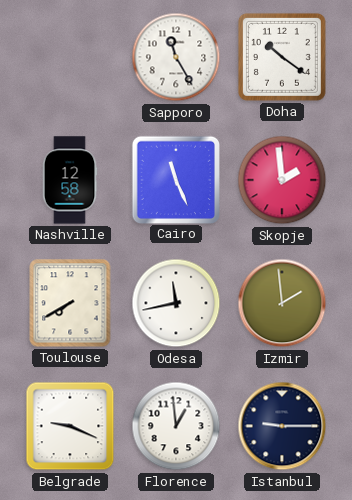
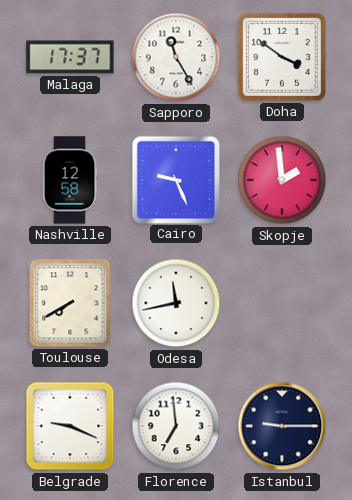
Malaga: none -> 17:37 (70, 57)
Doha: 10:21 -> 3:51 (282, 57)
Cairo: 11:26 -> 9:26 (175, 179)
Izmir: 1:59 -> none (282, 303)
Florence: 12:59 -> 6:59 (176, 426)
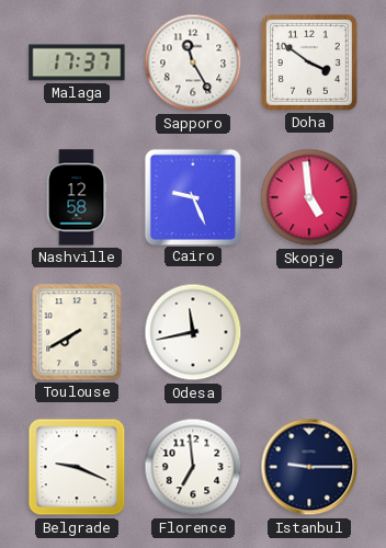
Skopje: 1:59 -> 4:59 (309, 197)
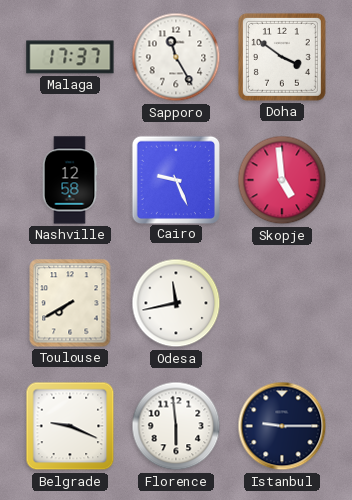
Florence: 6:59 -> 5:59 (176, 426)
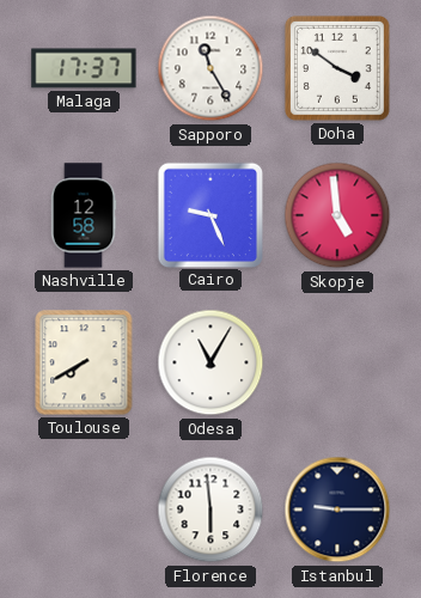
Odesa: 11:43 -> 11:05 (210, 362)
Belgrade: 9:19 -> none (70, 426)
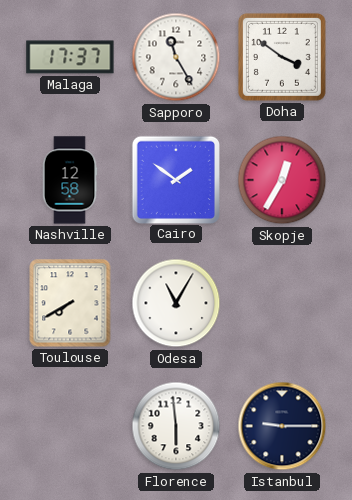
Cairo: 9:26 -> 1:51 (175, 179)
Skopje: 4:59 -> 12:35 (282, 180)
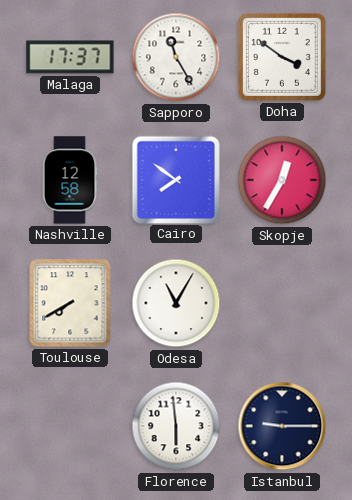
Cairo: 1:51 -> 7:51 (175, 179)
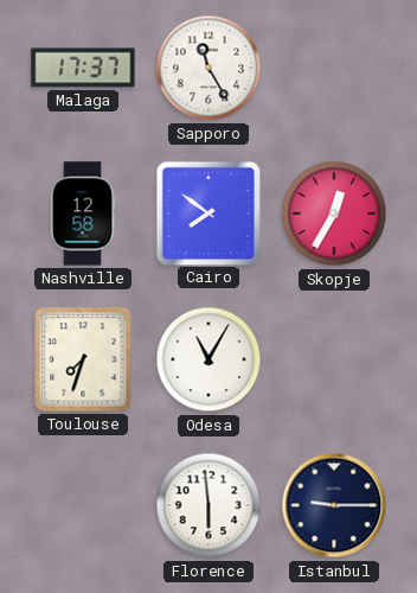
Doha: 3:51 -> none (282, 57)
Toulouse: 7:40 -> 7:33 (83, 359)
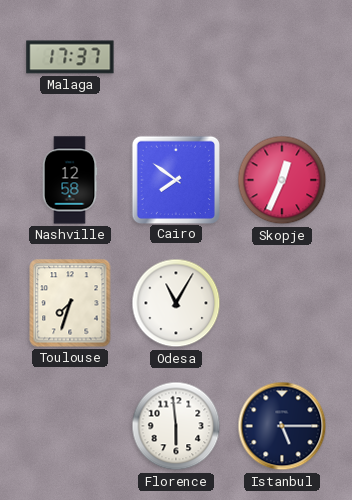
Sapporo: 11:25 -> none (208, 68)
Skopje: 12:35 -> 12:34 (282, 180)
Istanbul: 9:15 -> 5:15 (282, 426)
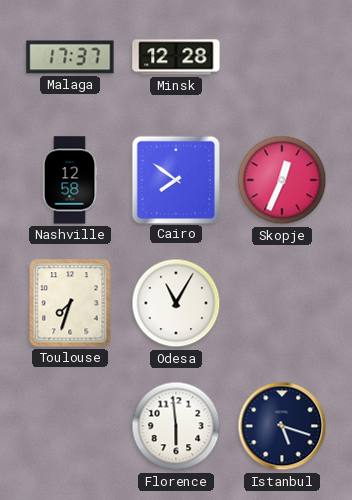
Minsk: none -> 12:28 (176, 57)
Istanbul: 5:15 -> 5:18 (282, 426)
